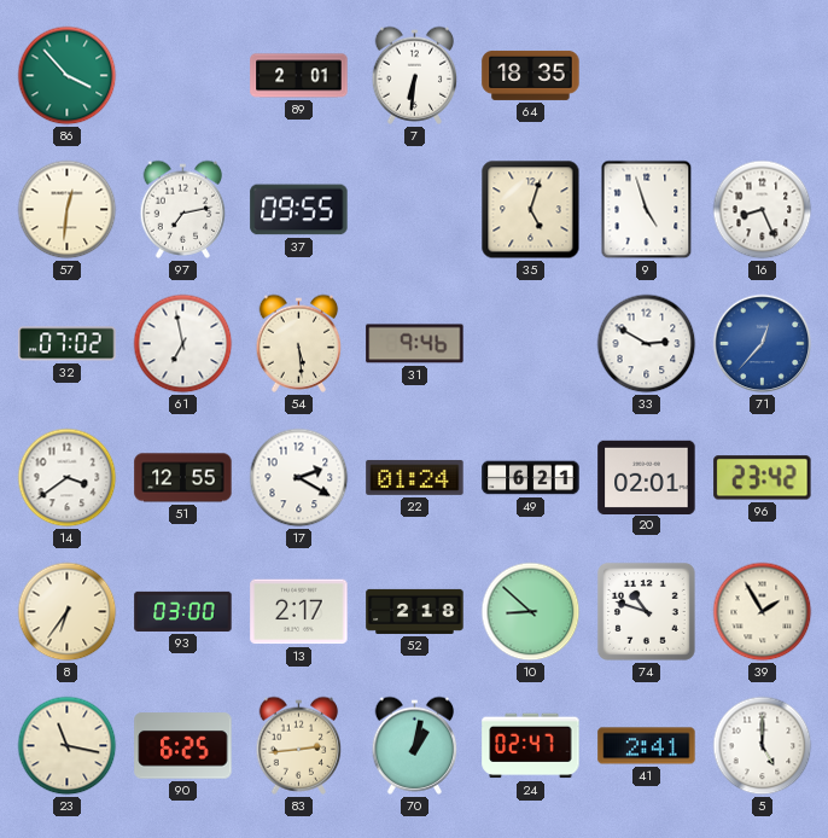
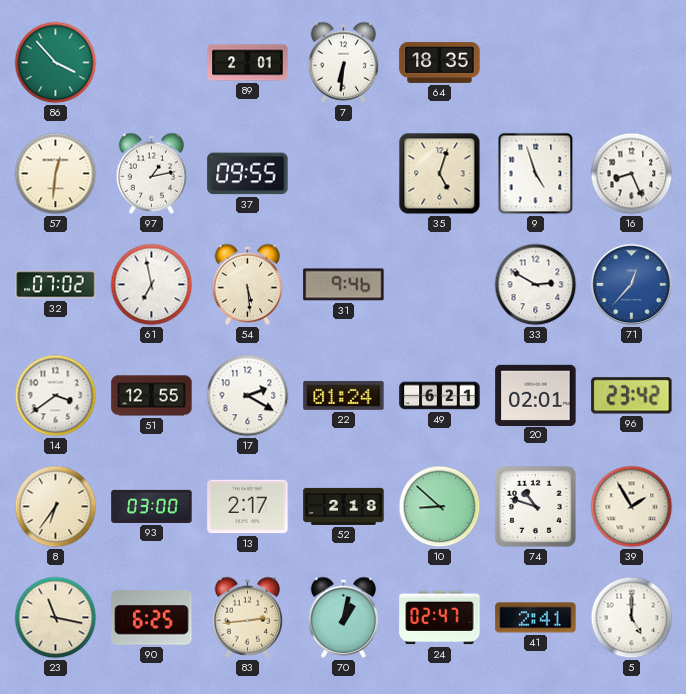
97: 7:13 -> 1:13 (152, 173)
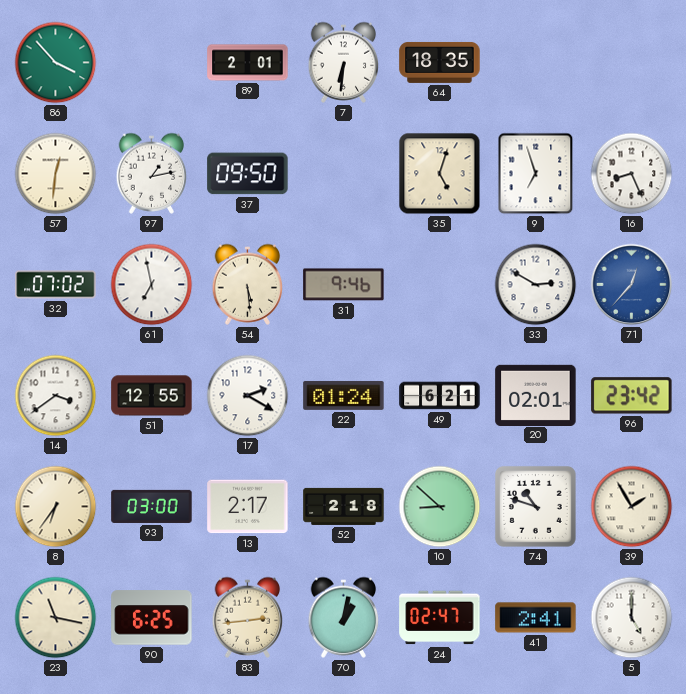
37: 09:55 -> 09:50 (248, 174)
9: 4:57 -> 6:57 (536, 174)
